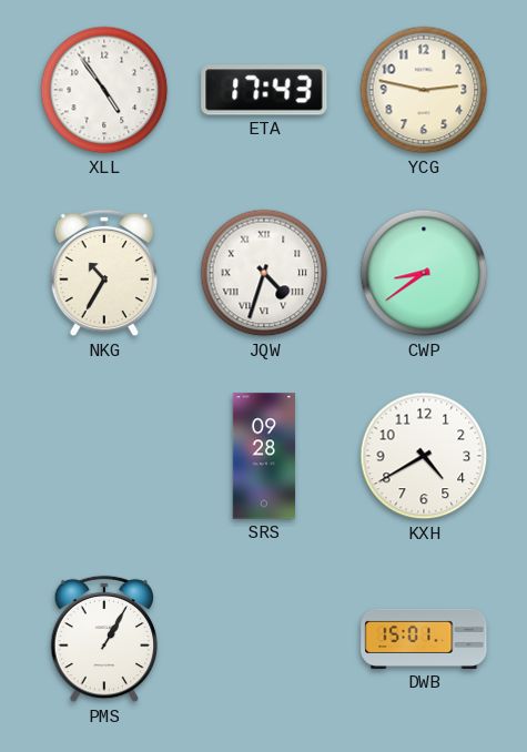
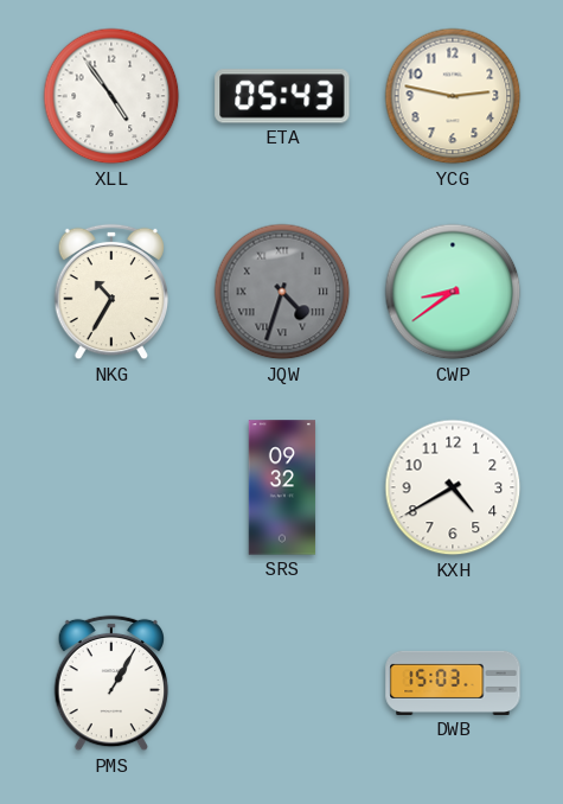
ETA: 17:43 -> 05:43 (282, 96)
JQW dial: white -> grey (282, 292)
SRS: 09:28 -> 09:32 (282, 487)
DWB: 15:01 -> 15:03 (453, 683)
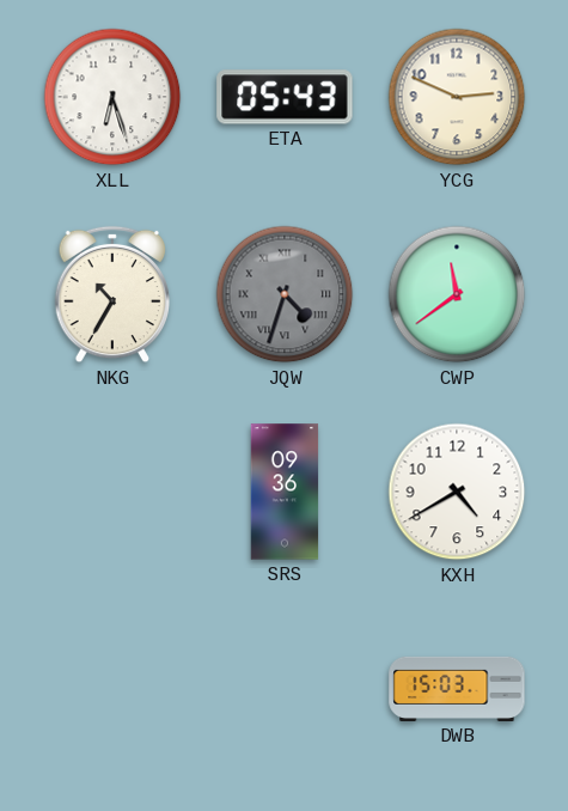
XLL: 4:54 -> 6:27 (112, 97)
YCG: 2:47 -> 2:49 (457, 97)
CWP: 8:39 -> 11:39 (457, 294)
SRS: 09:32 -> 09:36 (285, 492)
PMS: 1:05 -> none (111, 683)
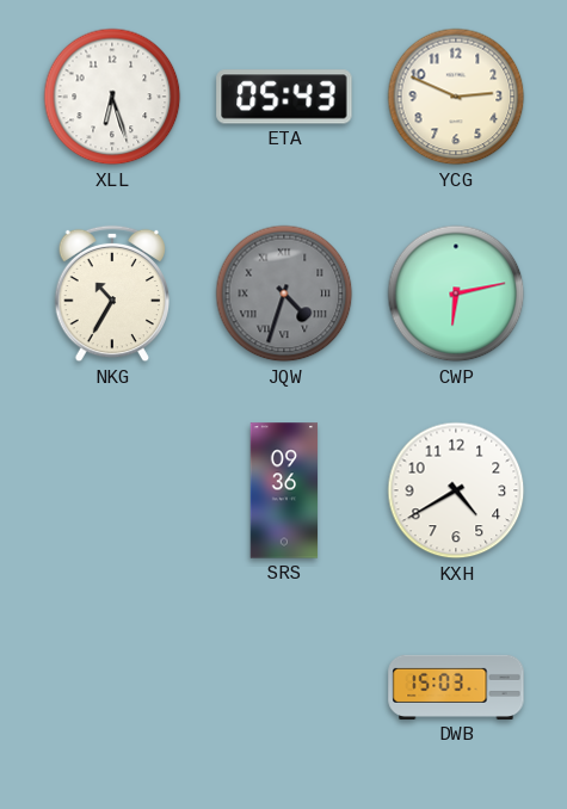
CWP: 11:39 -> 6:13 (456, 294)
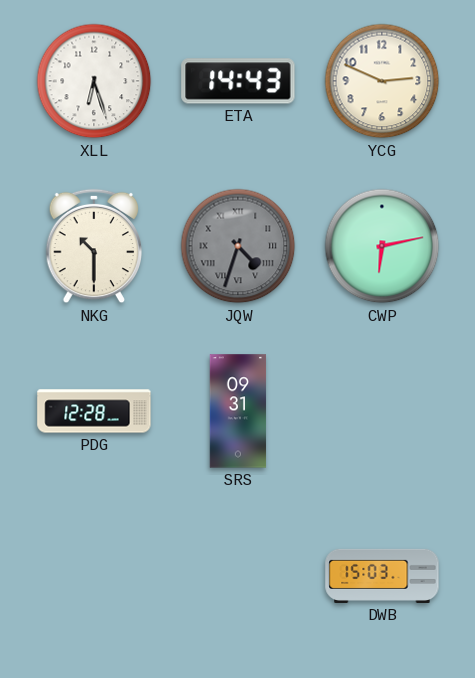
ETA: 05:43 -> 14:43 (238, 81)
NKG: 10:35 -> 10:30 (94, 246)
PDG: none -> 12:28 (94, 411)
SRS: 09:36 -> 09:31 (238, 411)
KXH: 4:40 -> none (456, 490)
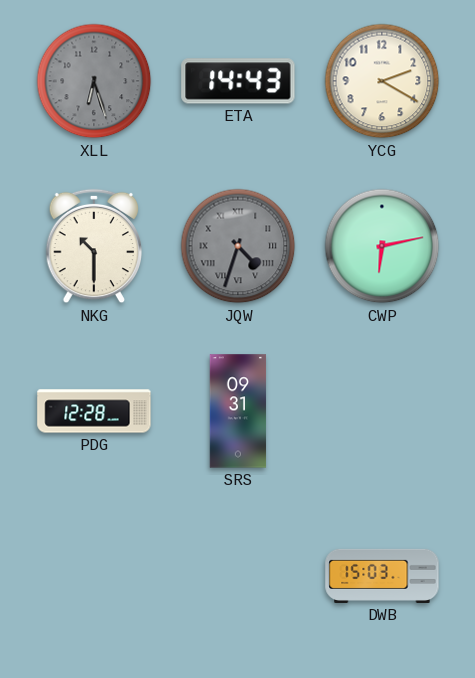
XLL dial: white -> grey (94, 81)
YCG: 2:49 -> 2:20 (382, 81)
